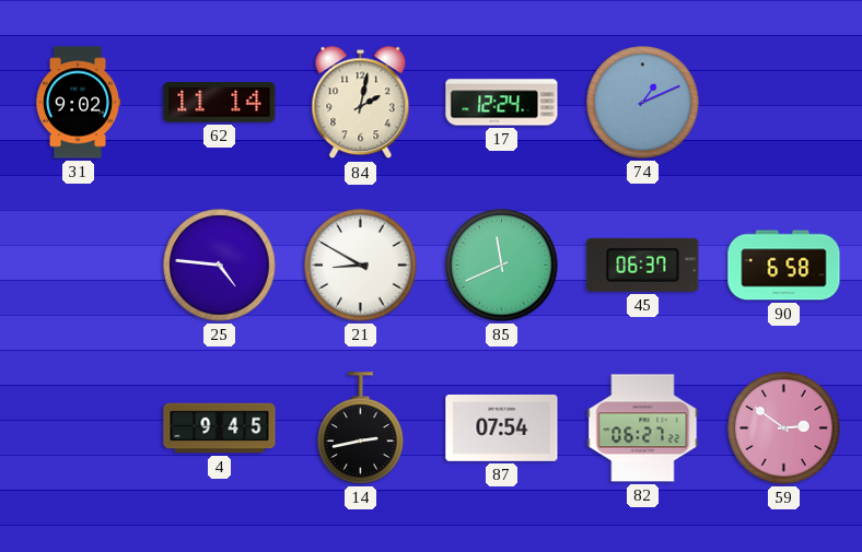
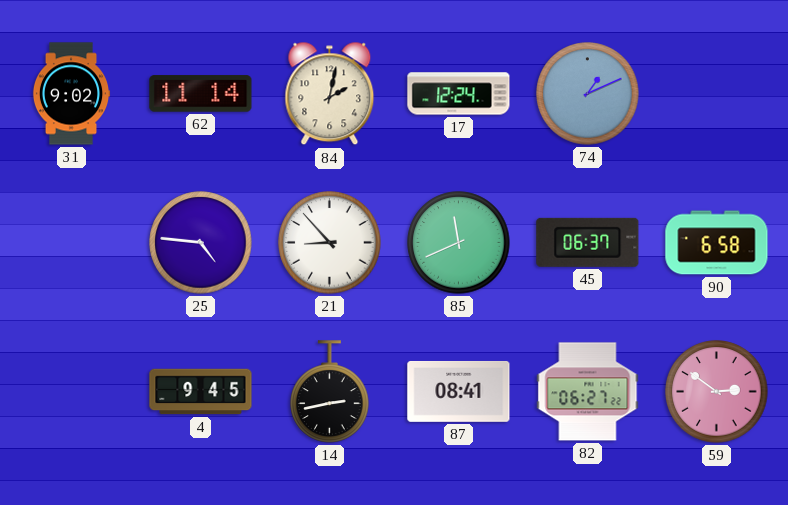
21: 8:50 -> 8:53 (330, 243)
87: 07:54 -> 08:41 (459, 391)
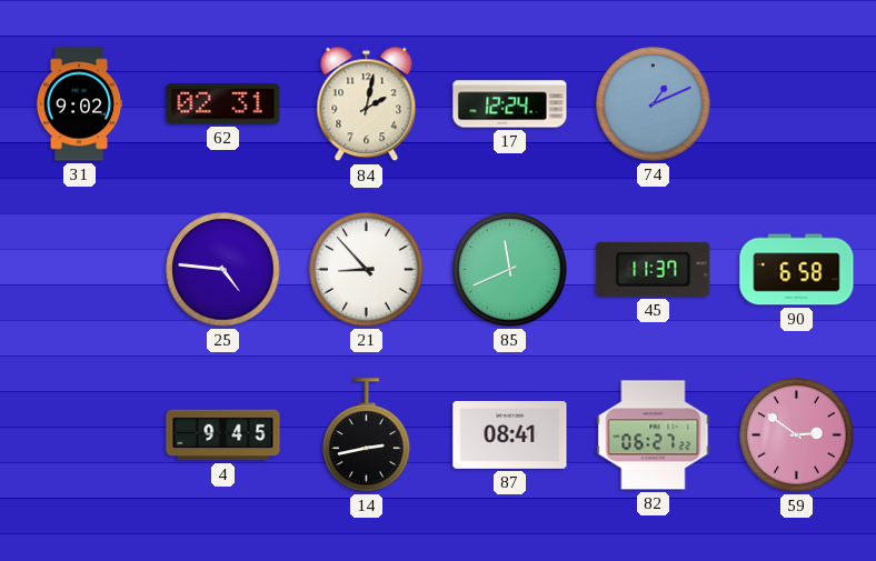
62: 11:14 -> 02:31 (223, 104)
45: 06:37 -> 11:37 (654, 269)
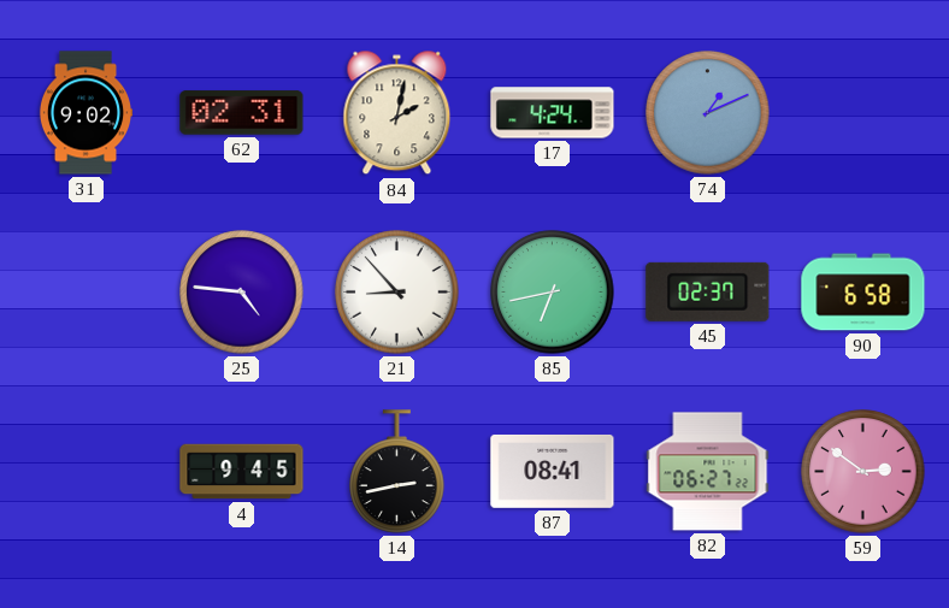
17: 12:24 -> 4:24 (553, 113)
85: 11:41 -> 6:43 (553, 293)
45: 11:37 -> 02:37 (708, 291)
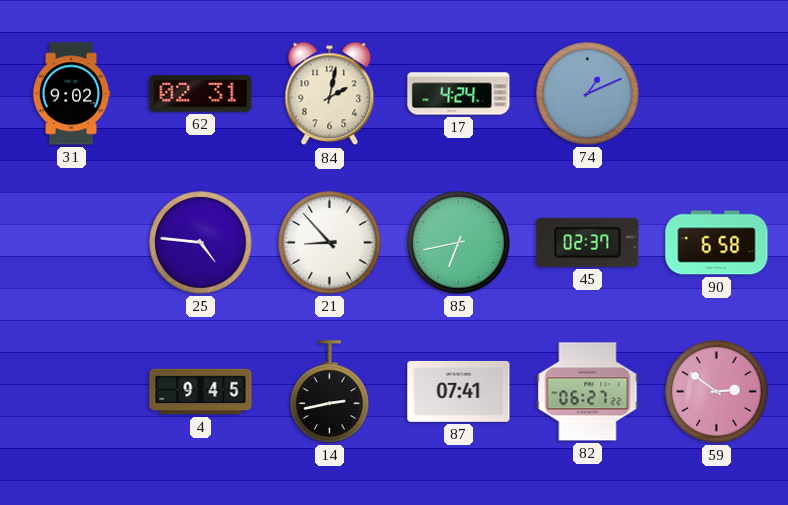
87: 08:41 -> 07:41 (459, 391)
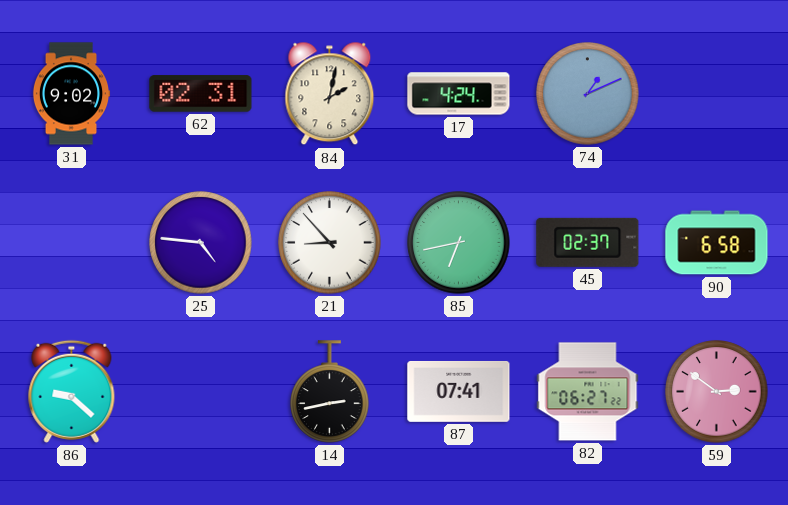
86: none -> 9:22 (72, 391)
4: 9:45 -> none (201, 392)
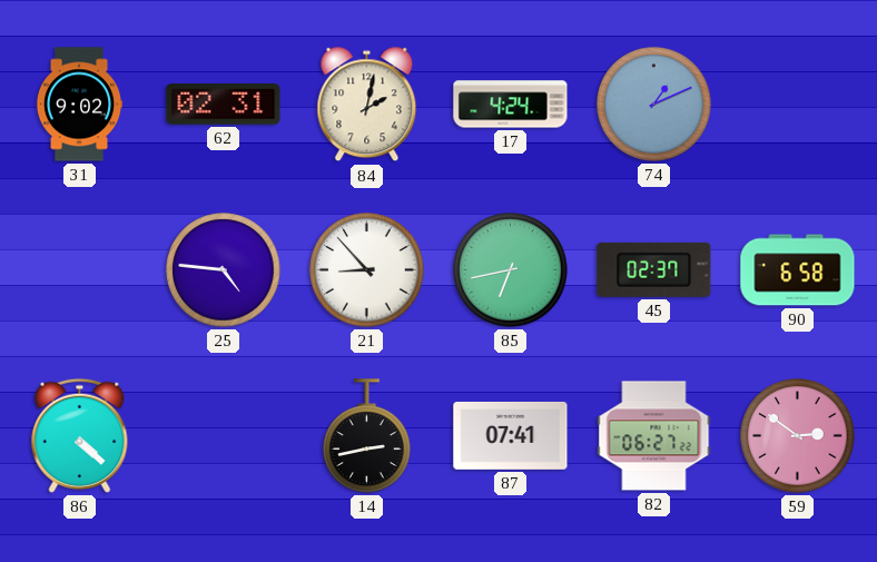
86: 9:22 -> 4:22 (80, 435)
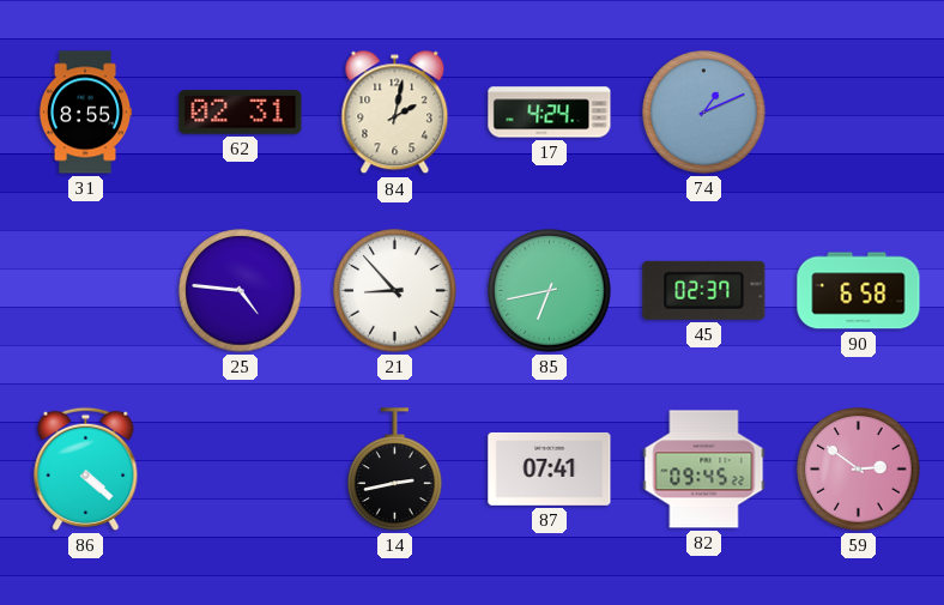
31: 9:02 -> 8:55 (85, 113)
82: 06:27 -> 09:45 (704, 470)
